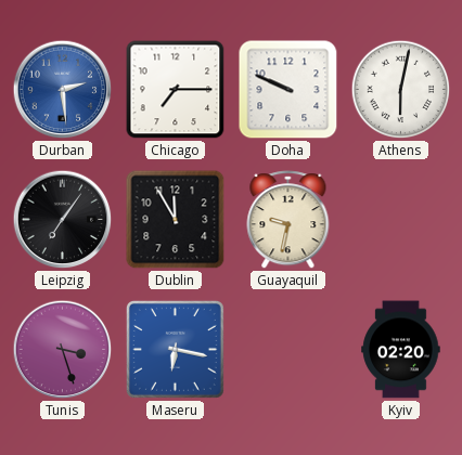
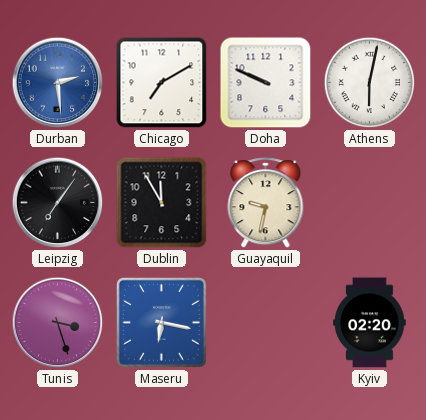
Chicago: 7:15 -> 7:10 (162, 83)
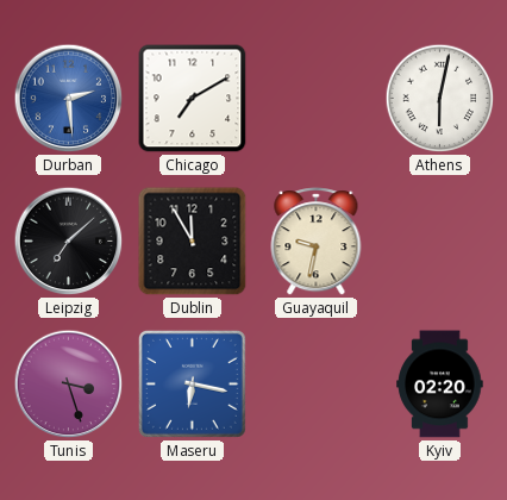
Doha: 9:49 -> none (266, 83)
Leipzig: 7:06 -> 7:08 (69, 242)
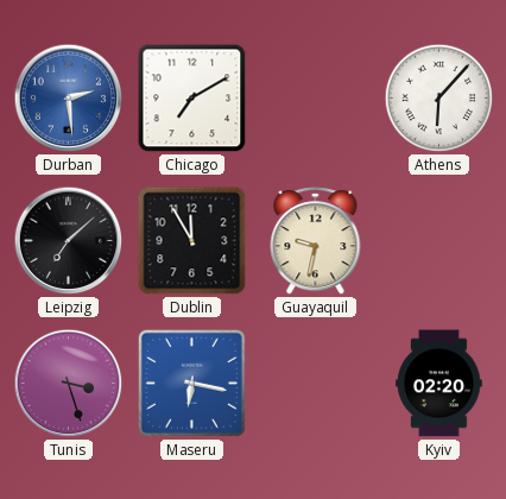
Athens: 6:02 -> 6:07 (439, 99)
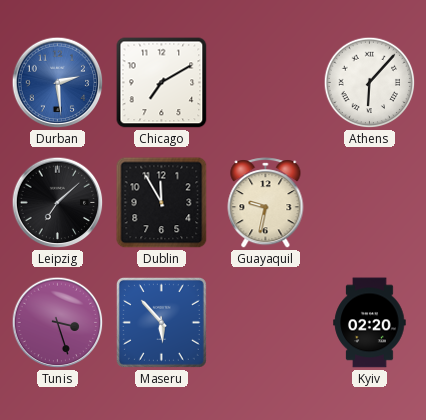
Maseru: 6:17 -> 5:53 (161, 322)
